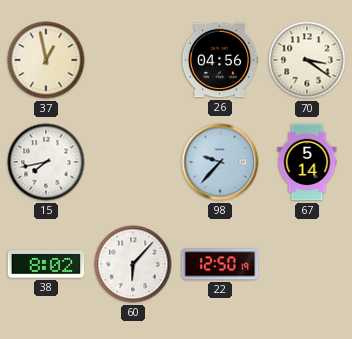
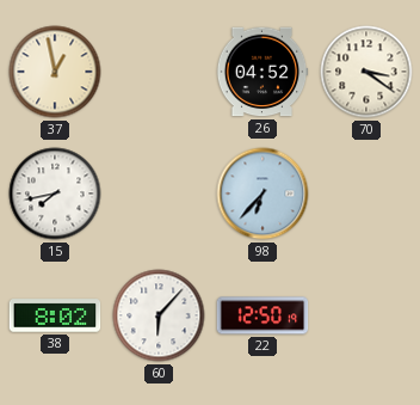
26: 04:56 -> 04:52 (262, 72)
98: 9:37 -> 6:37 (262, 194)
67: 5:14 -> none (307, 162)
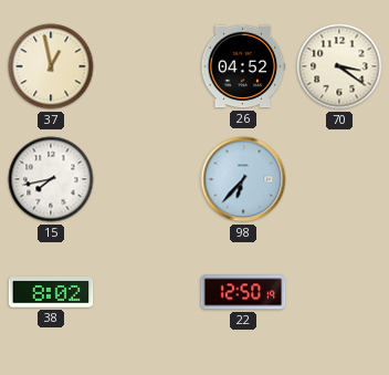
60: 6:07 -> none (159, 315)
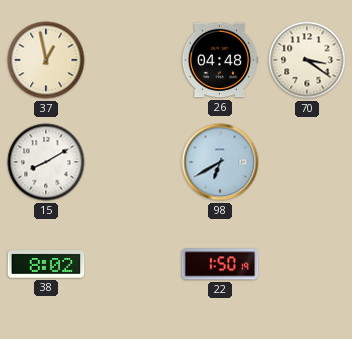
26: 04:52 -> 04:48 (220, 60)
15: 7:43 -> 8:10 (46, 162)
98: 6:37 -> 6:40 (220, 162)
22: 12:50 -> 1:50 (220, 264)
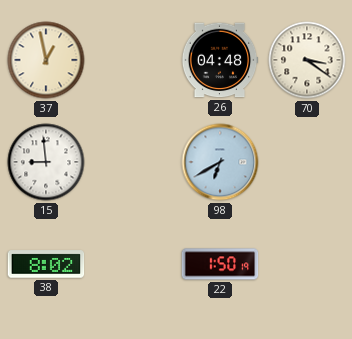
15: 8:10 -> 8:59 (46, 162)
